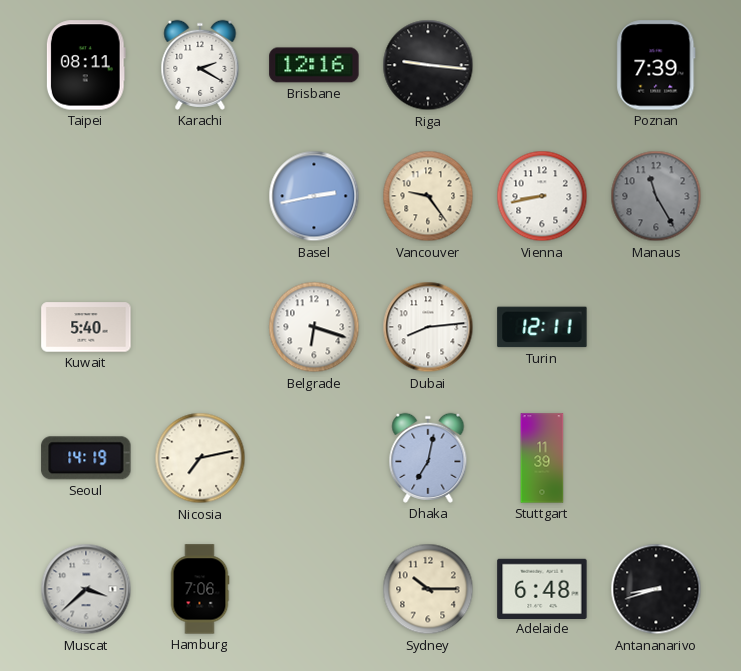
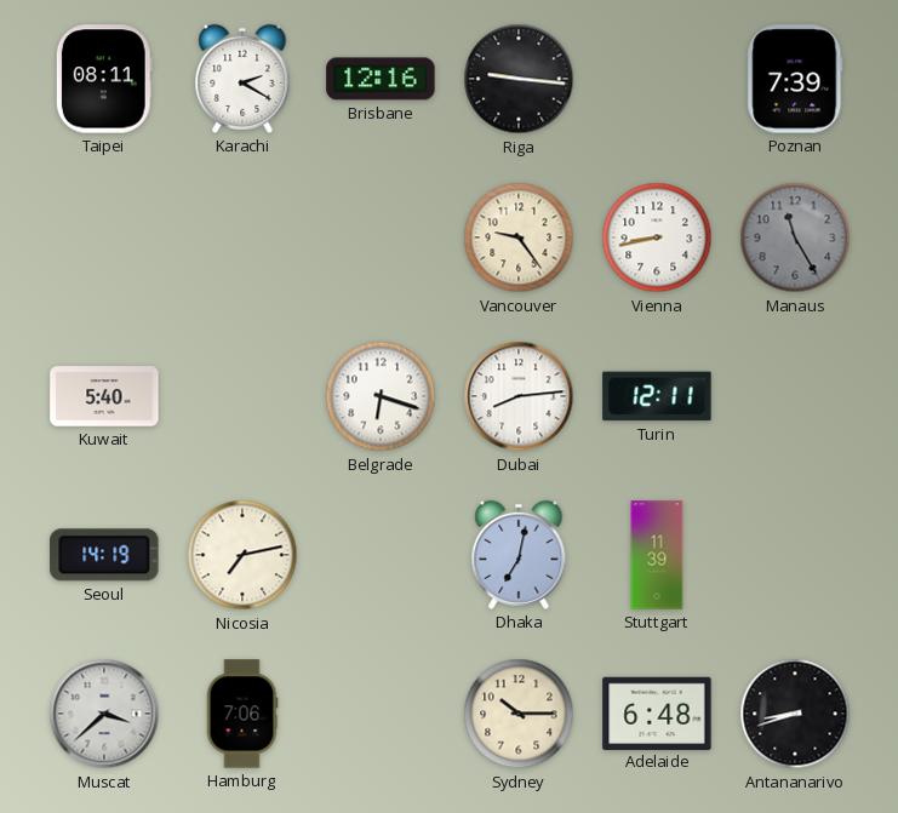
Basel: 2:43 -> none (314, 196)
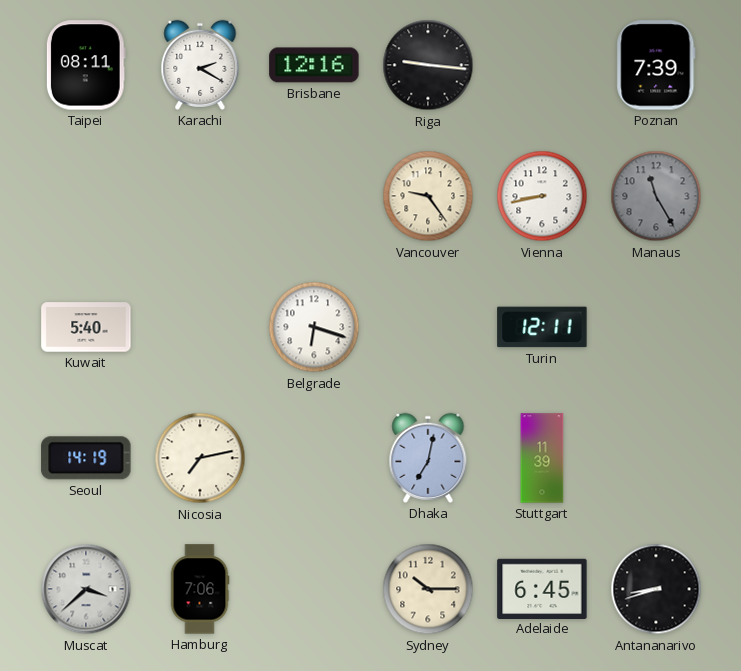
Dubai: 8:14 -> none (519, 396)
Adelaide: 6:48 -> 6:45 (542, 588)
